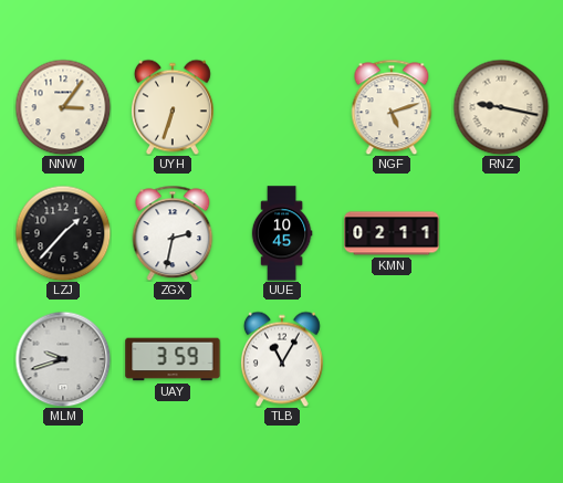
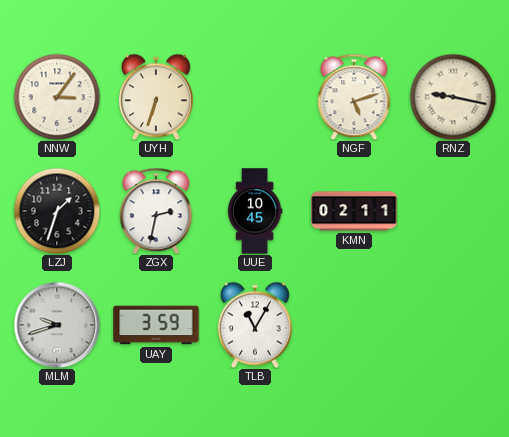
LZJ: 1:37 -> 1:33 (57, 211)
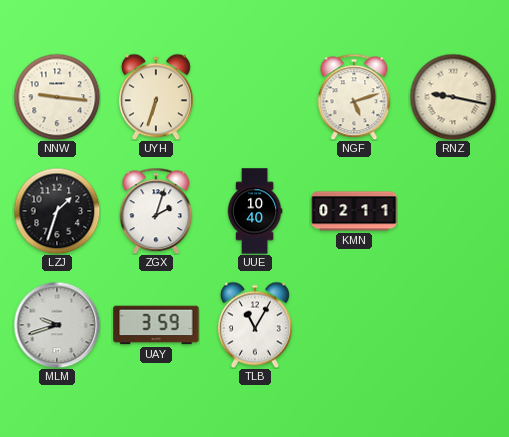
NNW: 3:06 -> 9:16 (57, 97)
ZGX: 2:32 -> 2:03 (156, 211)
UUE: 10:45 -> 10:40 (255, 211)
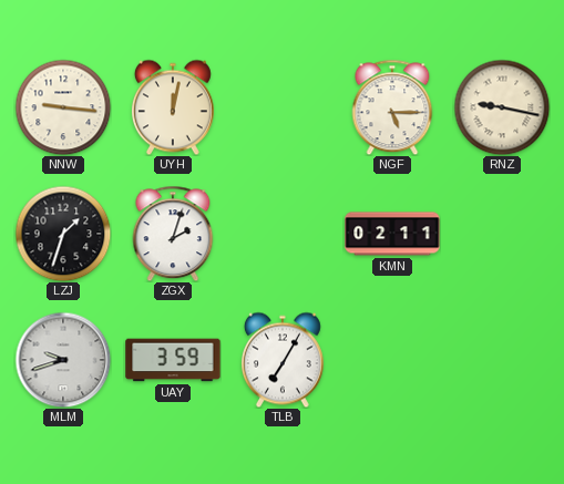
UYH: 6:33 -> 12:02 (173, 107)
NGF: 5:12 -> 5:15 (392, 107)
UUE: 10:40 -> none (255, 211)
TLB: 11:05 -> 7:05 (283, 360)
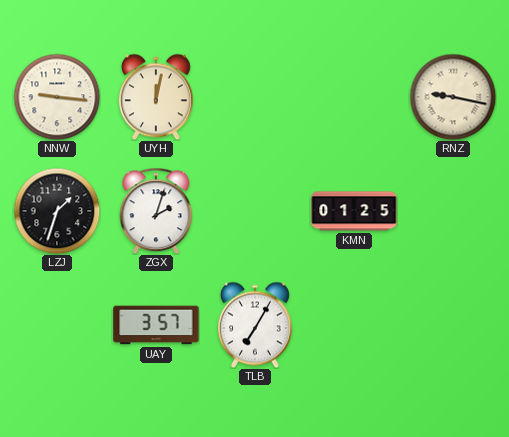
NGF: 5:15 -> none (392, 107)
KMN: 02:11 -> 01:25 (354, 211)
MLM: 9:42 -> none (63, 360)
UAY: 3:59 -> 3:57 (156, 325)
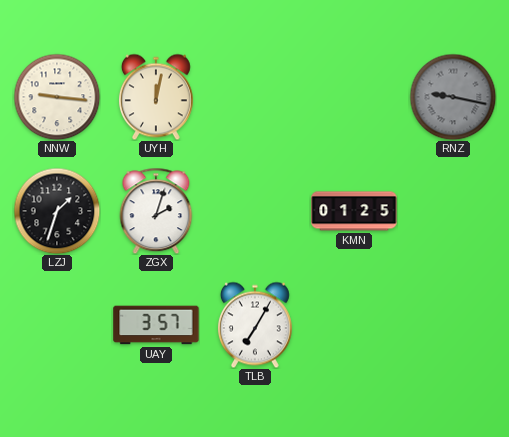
RNZ dial: cream -> grey (453, 97)
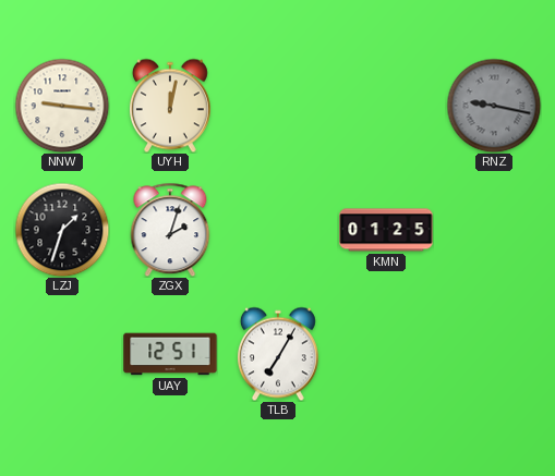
UAY: 3:57 -> 12:51 (170, 354)
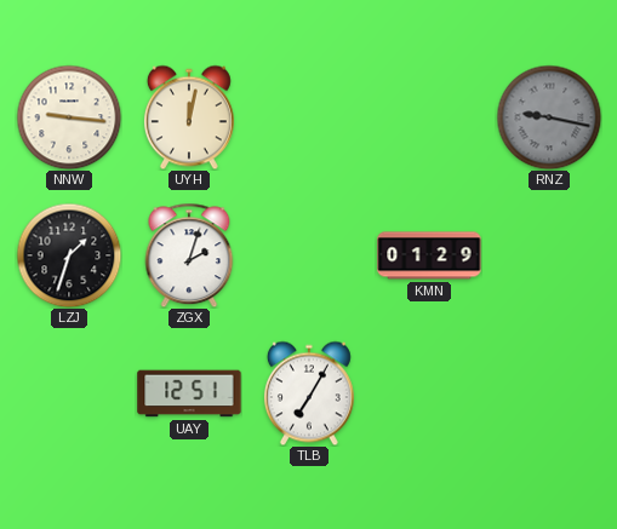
KMN: 01:25 -> 01:29 (429, 255)
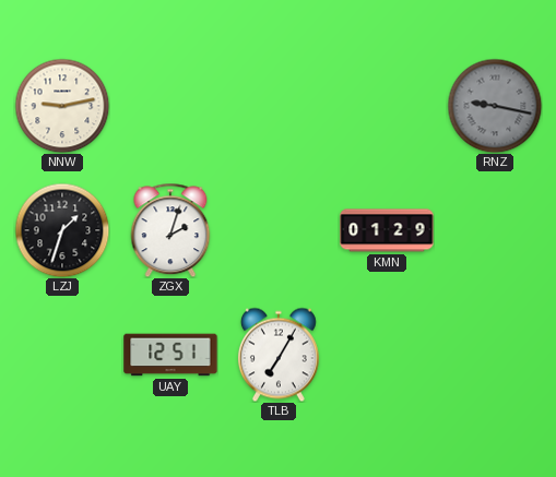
NNW: 9:16 -> 9:13 (62, 106)
UYH: 12:02 -> none (189, 117)
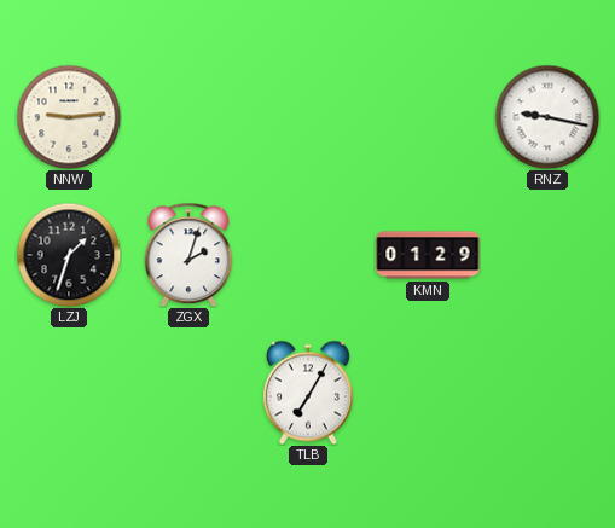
NNW: 9:13 -> 9:14 (69, 117)
RNZ dial: grey -> white (547, 117)
UAY: 12:51 -> none (170, 355)
